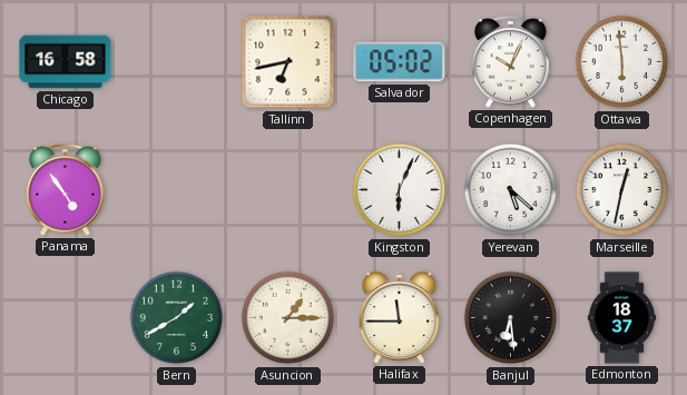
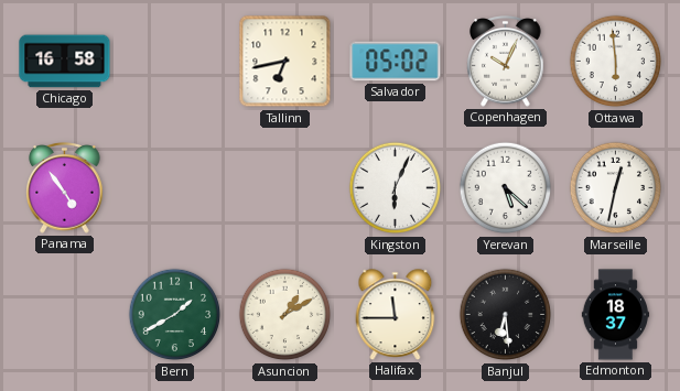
Asuncion: 1:15 -> 1:10 (285, 315)
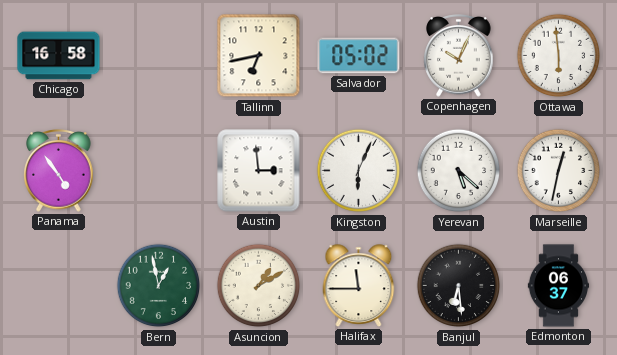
Austin: none -> 2:59 (259, 171)
Bern: 1:40 -> 12:58 (159, 286)
Edmonton: 18:37 -> 06:37 (558, 286)
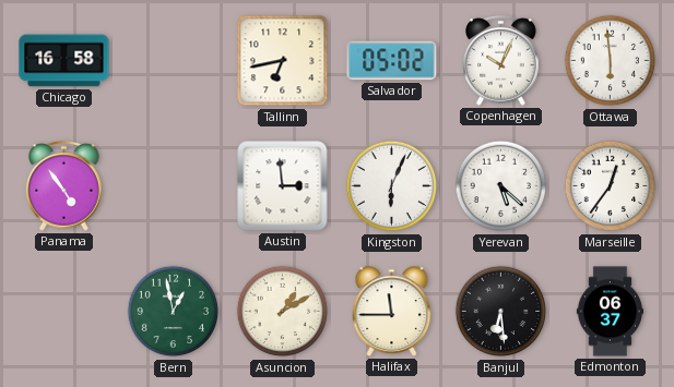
Marseille: 12:32 -> 12:36 (611, 186)
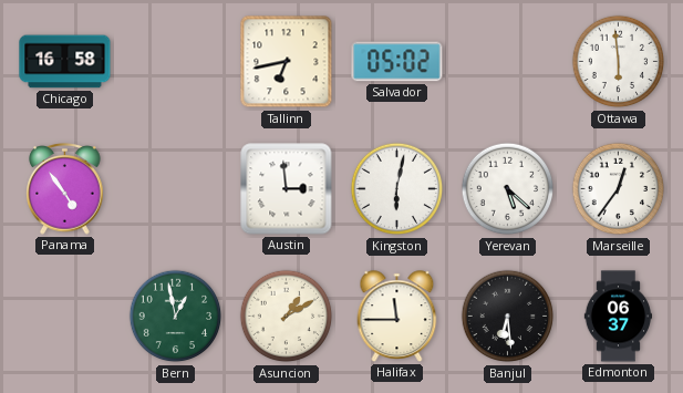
Copenhagen: 10:04 -> none (501, 61)
Kingston: 6:04 -> 6:02 (397, 189)
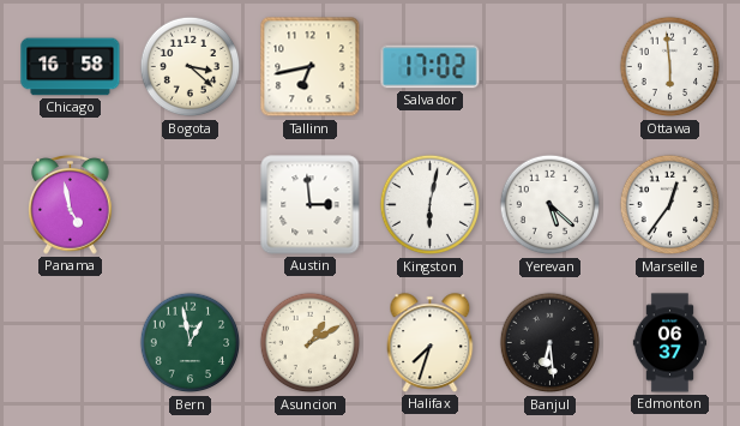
Bogota: none -> 3:22 (191, 67)
Salvador: 05:02 -> 17:02 (431, 67)
Panama: 4:54 -> 4:58 (71, 205)
Halifax: 11:45 -> 7:33 (431, 343)
